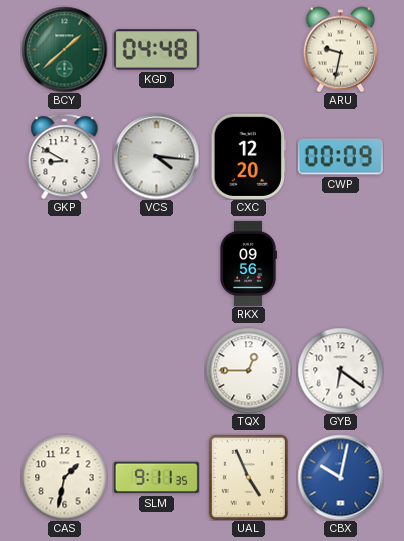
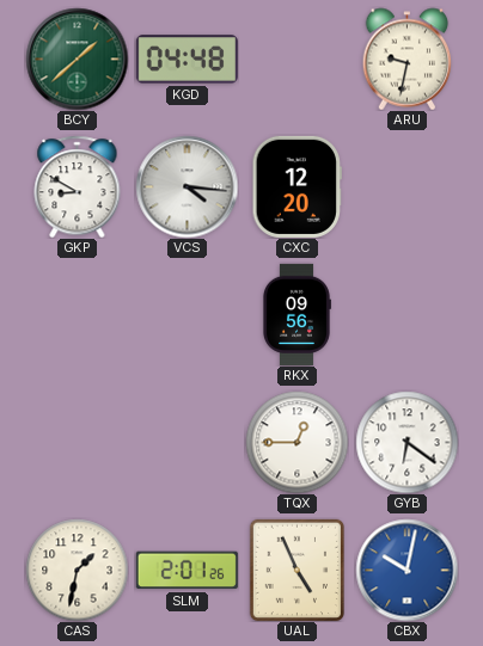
CWP: 00:09 -> none (340, 157)
SLM: 9:11 -> 2:01 (187, 571)
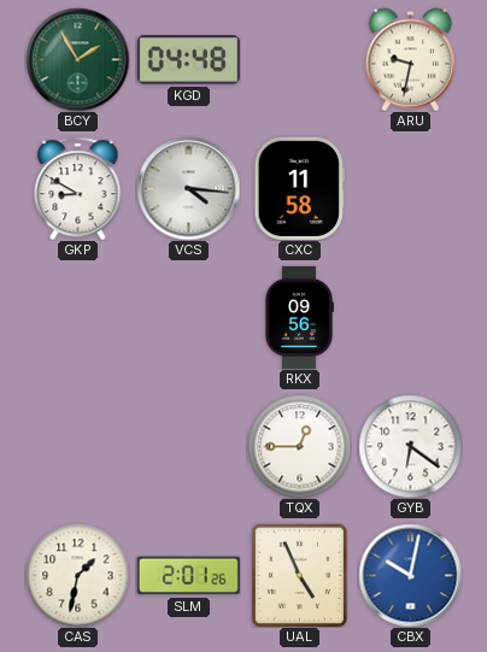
BCY: 1:38 -> 1:55 (77, 59)
CXC: 12:20 -> 11:58 (299, 188)
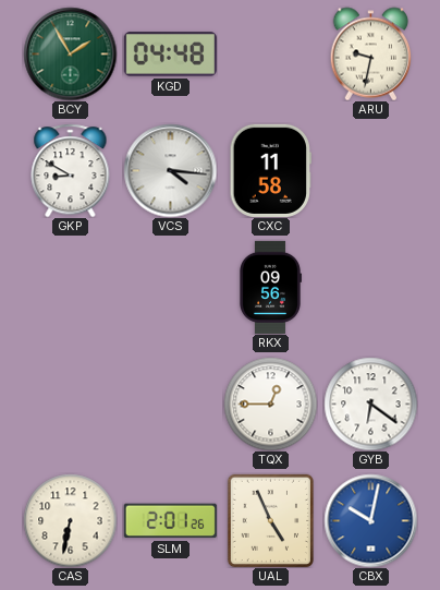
CAS: 1:32 -> 6:32 (70, 520)
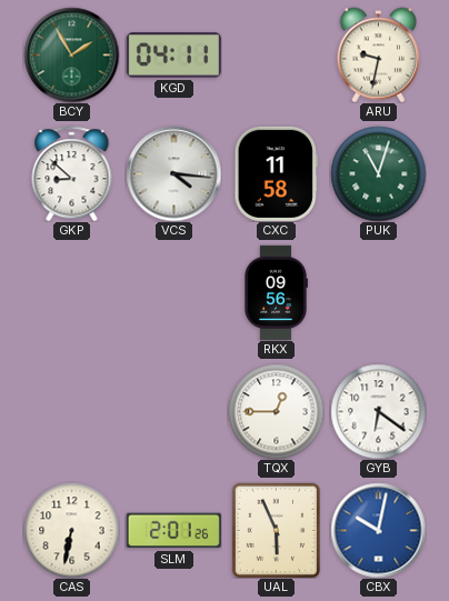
KGD: 04:48 -> 04:11 (173, 56)
GKP: 8:50 -> 8:52 (72, 173)
PUK: none -> 11:03 (378, 173)
UAL: 4:56 -> 5:56 (276, 530)
